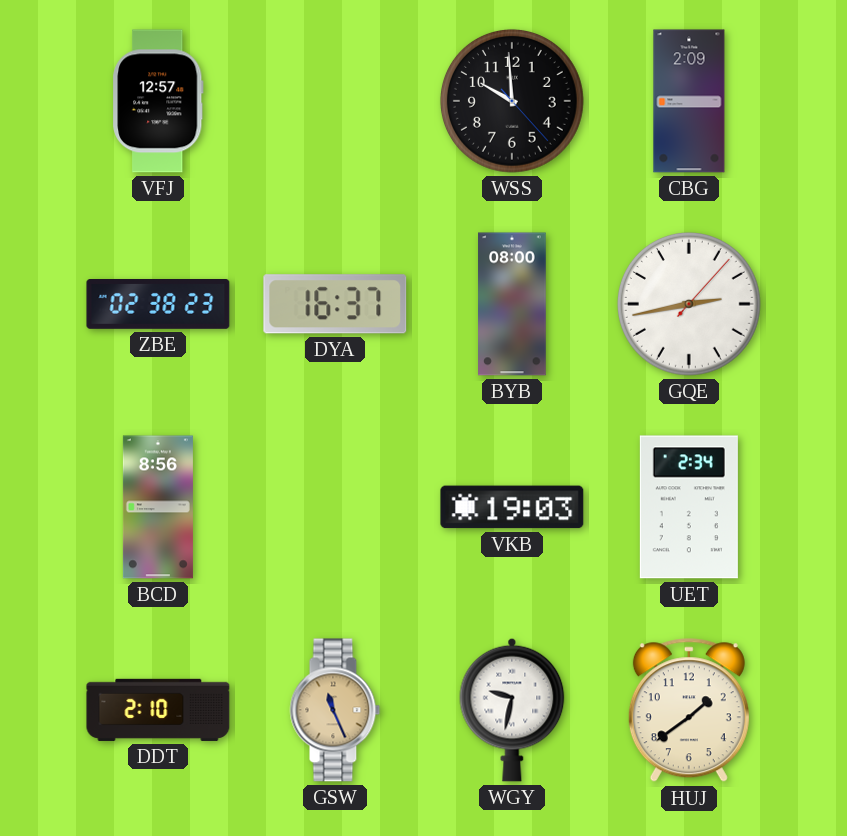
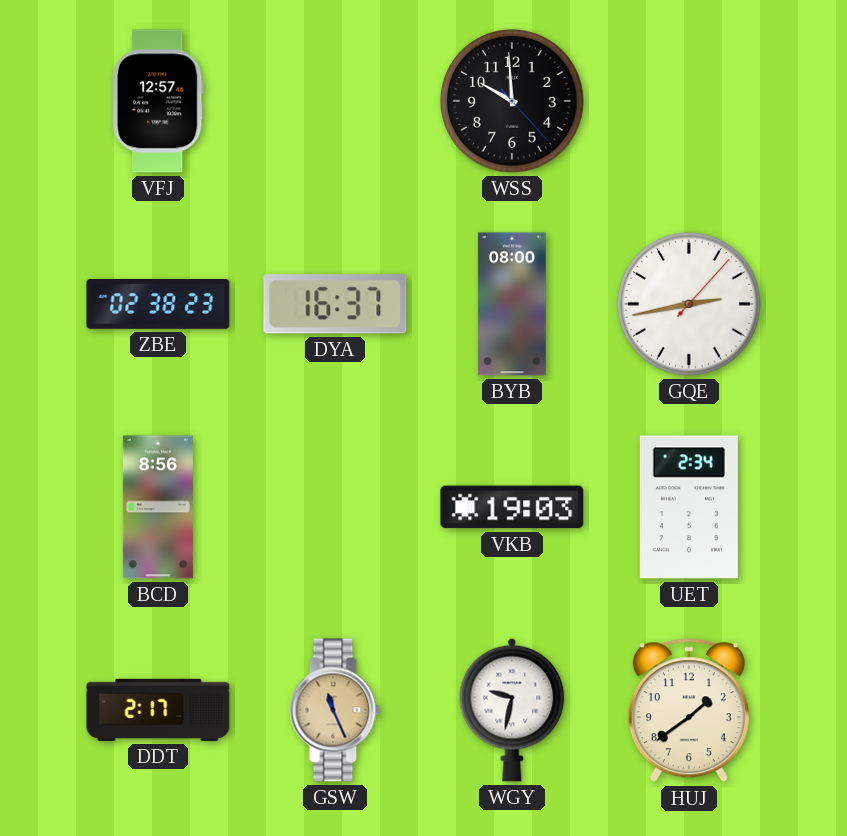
CBG: 2:09 -> none (689, 101)
DDT: 2:10 -> 2:17 (158, 710)
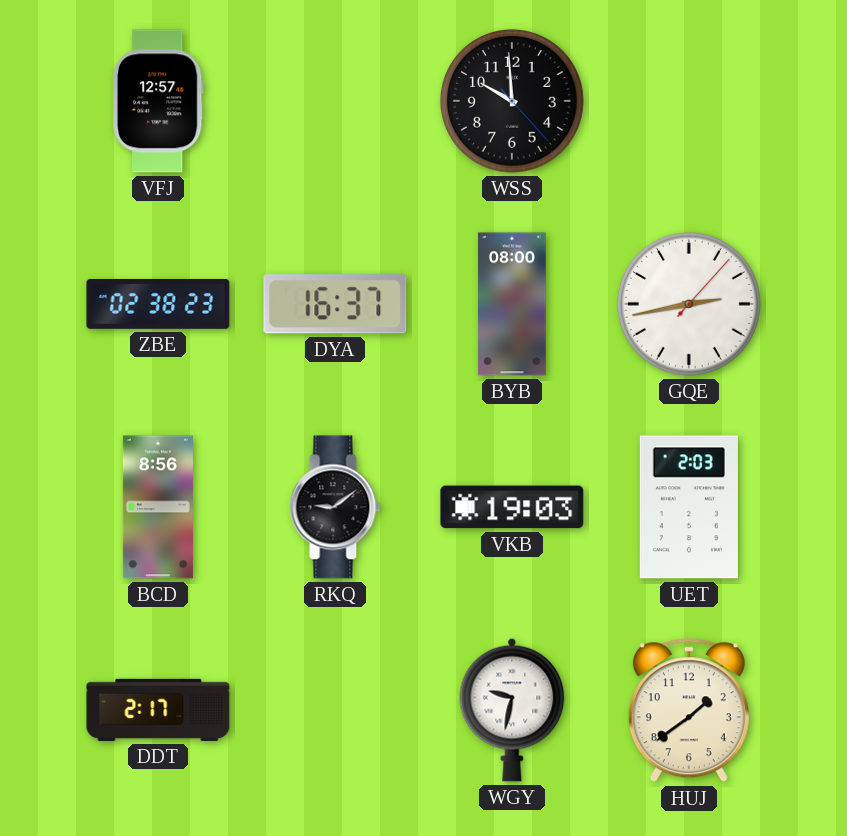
RKQ: none -> 9:09 (335, 507)
UET: 2:34 -> 2:03 (689, 507)
GSW: 11:26 -> none (335, 710)
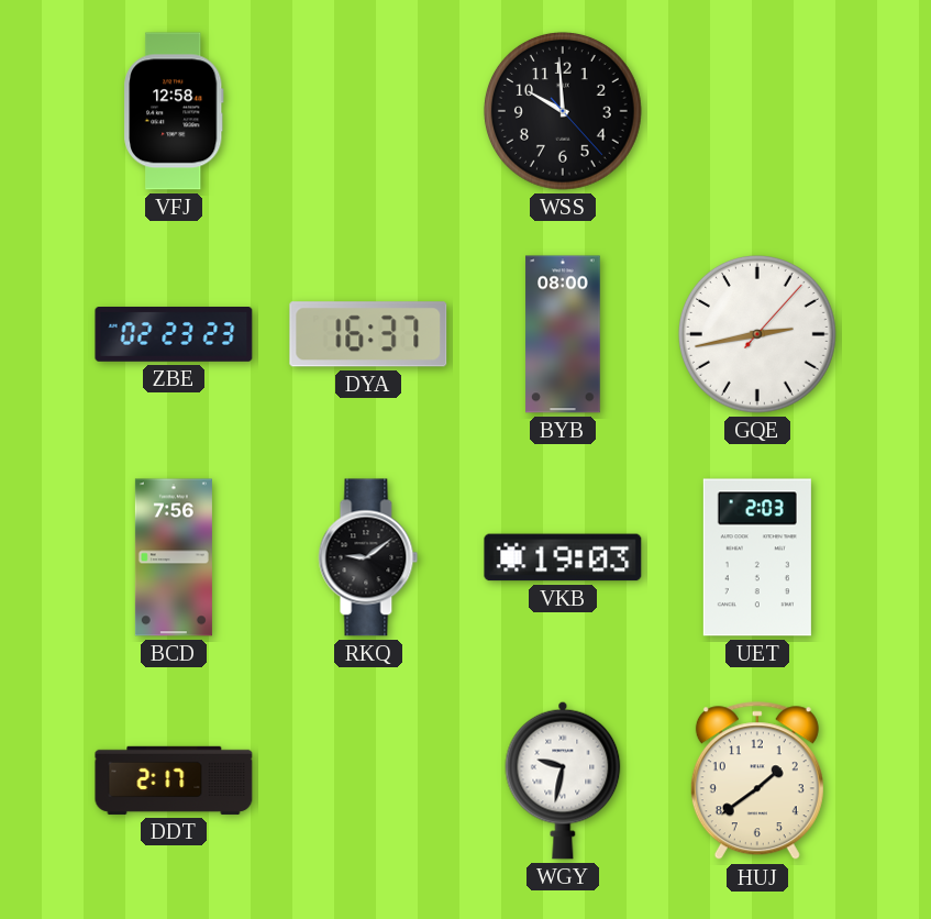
VFJ: 12:57 -> 12:58 (174, 111)
ZBE: 02:38 -> 02:23 (174, 335)
BCD: 8:56 -> 7:56 (174, 557)
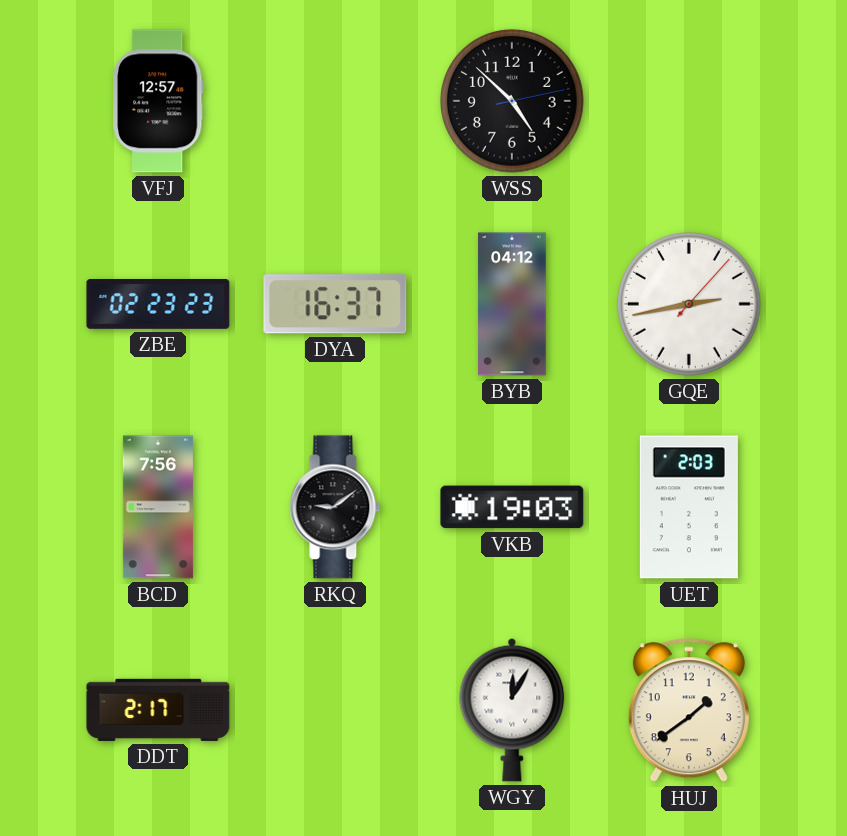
VFJ: 12:58 -> 12:57 (158, 101)
WSS: 9:59 -> 4:52 (512, 101)
BYB: 08:00 -> 04:12 (512, 304)
WGY: 9:32 -> 12:05 (512, 710)
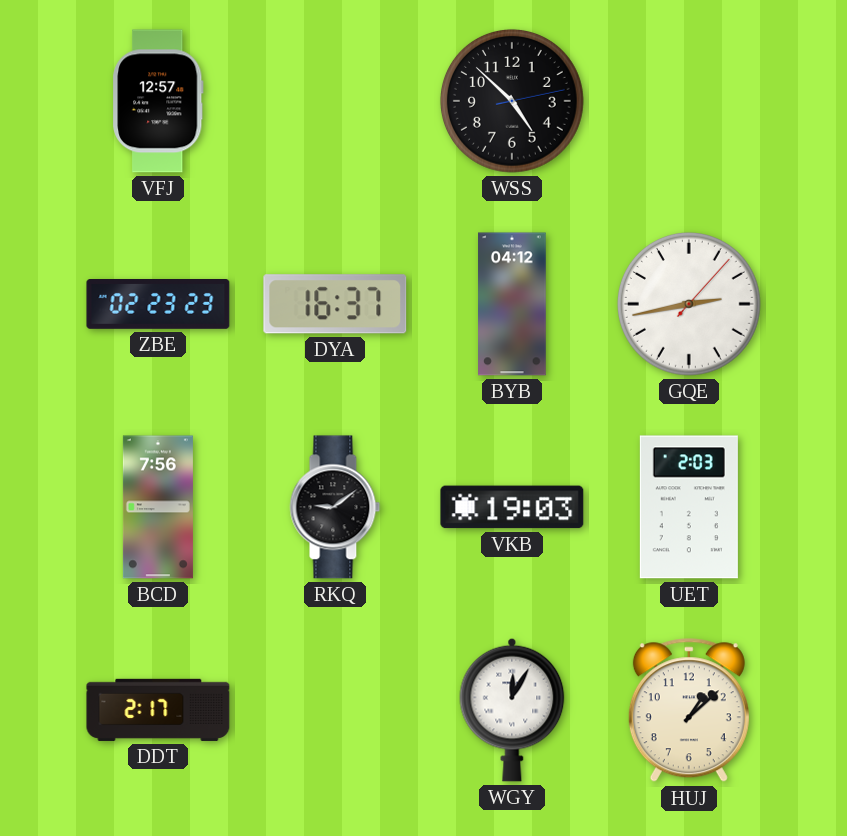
HUJ: 1:39 -> 1:08 (689, 711)
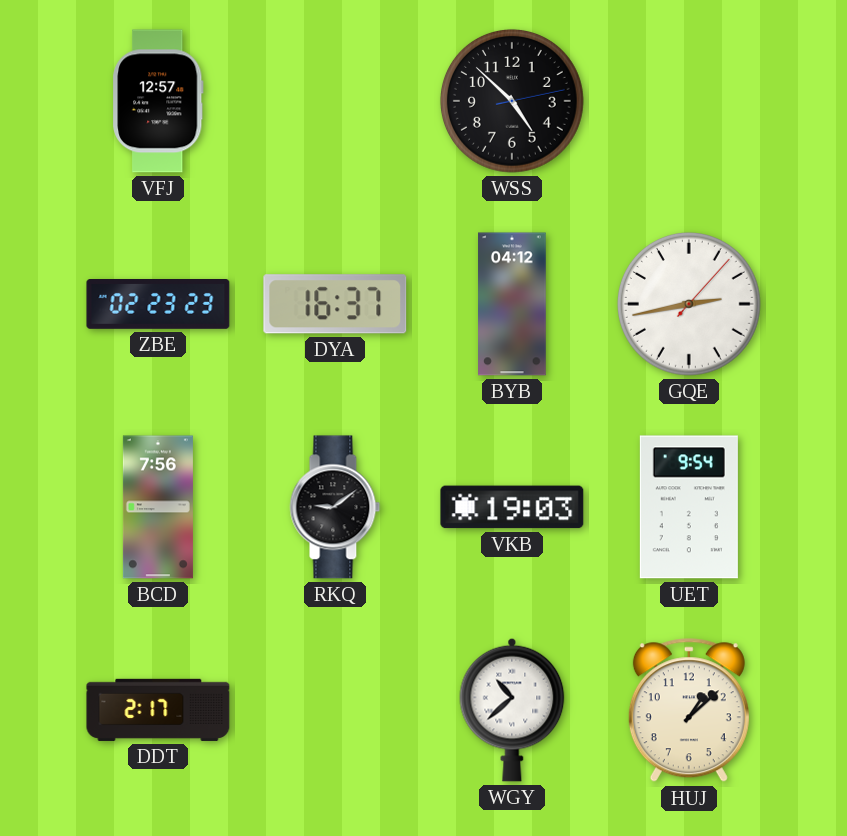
UET: 2:03 -> 9:54 (689, 507)
WGY: 12:05 -> 10:38 (512, 710)
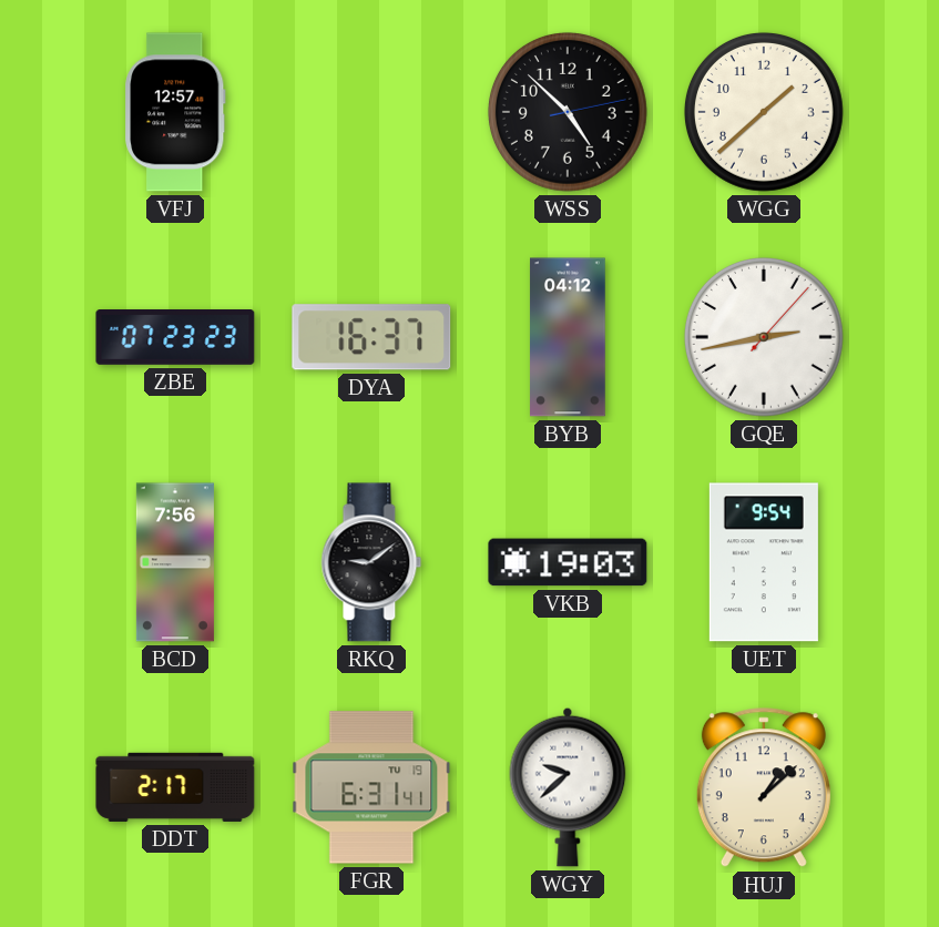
WGG: none -> 1:38 (764, 112)
ZBE: 02:23 -> 07:23 (175, 338)
FGR: none -> 6:31 (371, 787)
WGY: 10:38 -> 9:38 (568, 787)
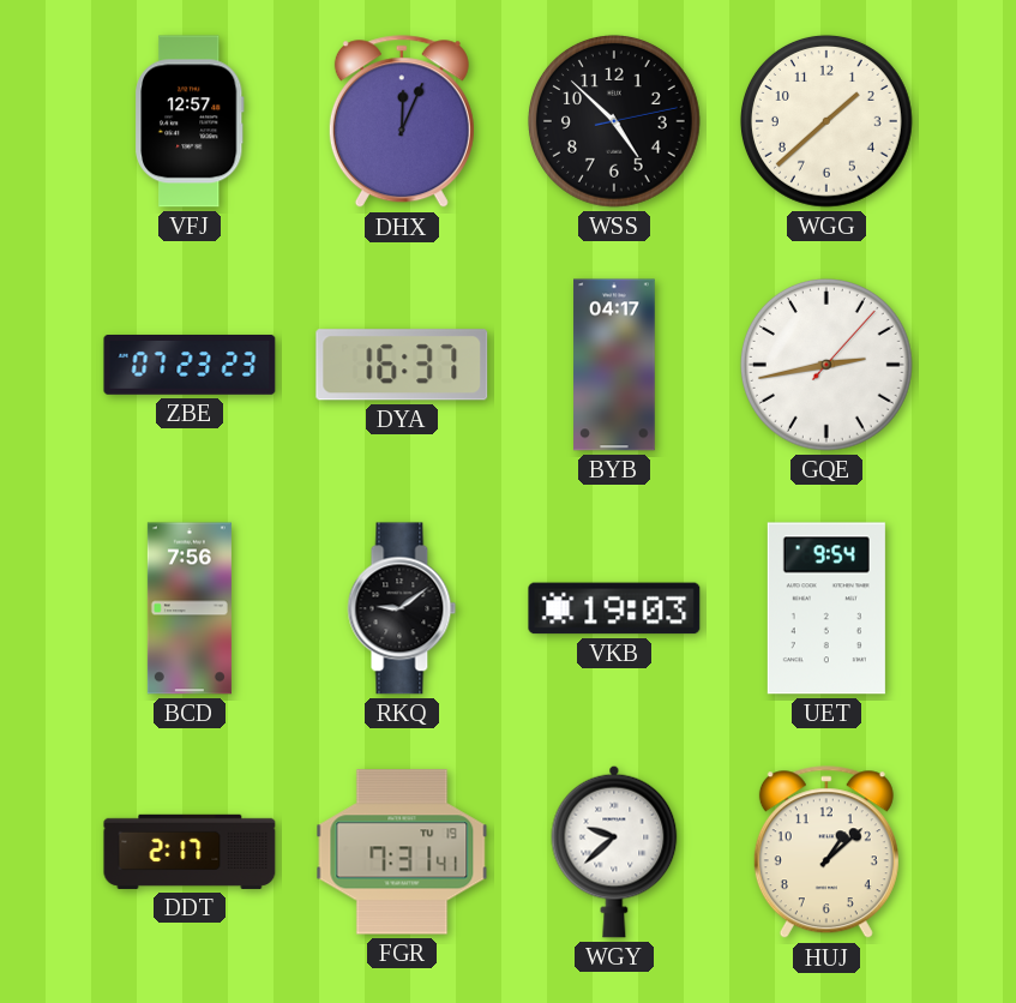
DHX: none -> 12:04 (402, 122)
BYB: 04:12 -> 04:17 (614, 365)
FGR: 6:31 -> 7:31 (402, 852)
